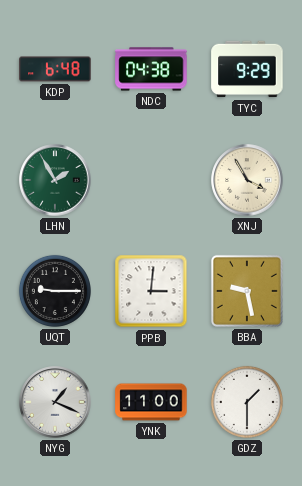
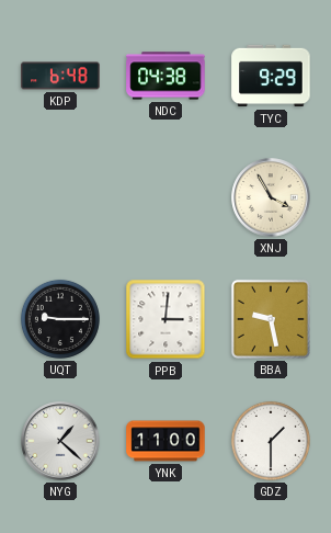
LHN: 1:55 -> none (55, 180)
NYG: 1:19 -> 1:22 (60, 441)
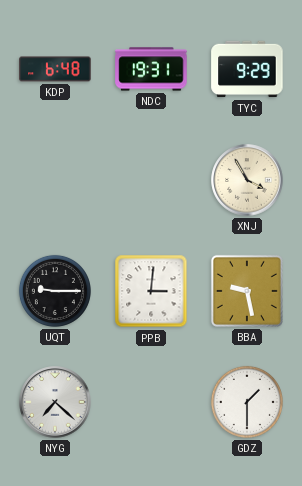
NDC: 04:38 -> 19:31 (151, 69)
NYG: 1:22 -> 7:22 (55, 402)
YNK: 11:00 -> none (165, 441)
